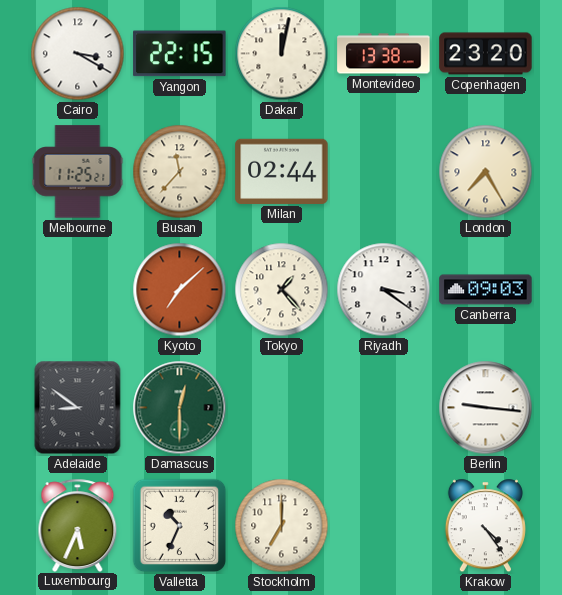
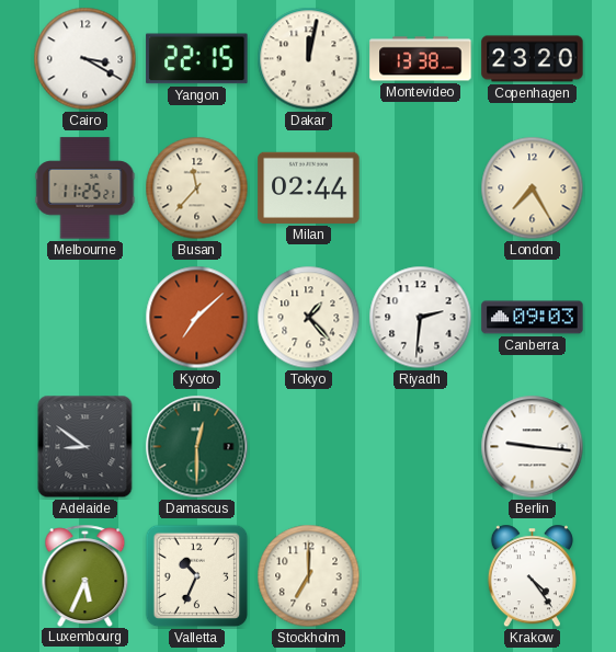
Riyadh: 3:21 -> 2:31 (421, 318)
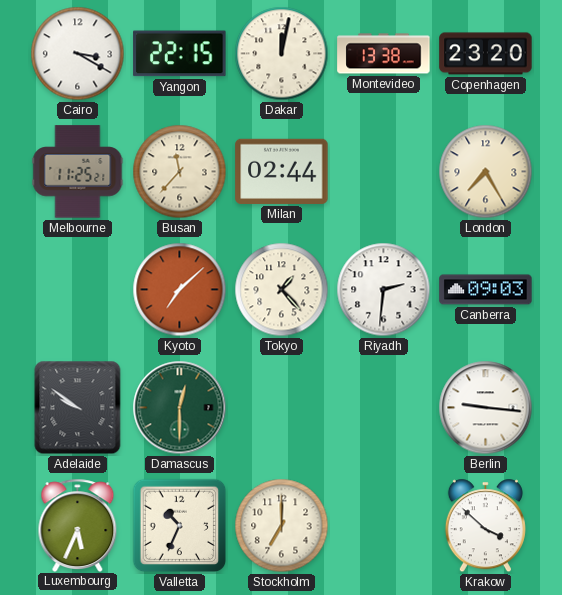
Adelaide: 8:51 -> 9:51 (78, 408)
Krakow: 4:24 -> 3:52 (485, 526)
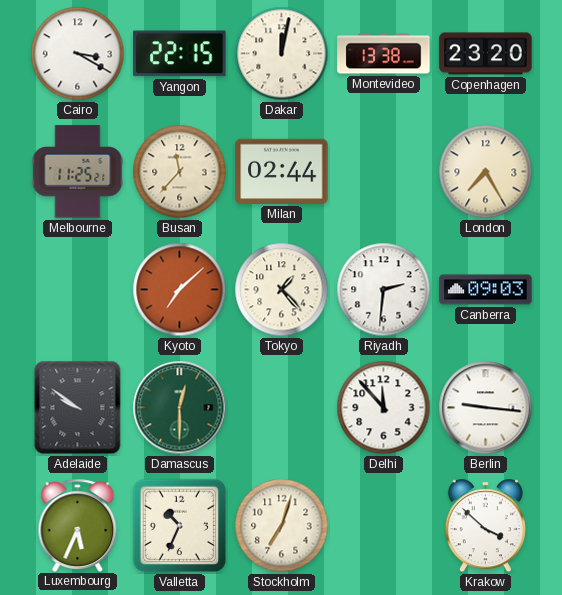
Delhi: none -> 11:53 (384, 408)
Stockholm: 7:00 -> 7:03 (282, 526)
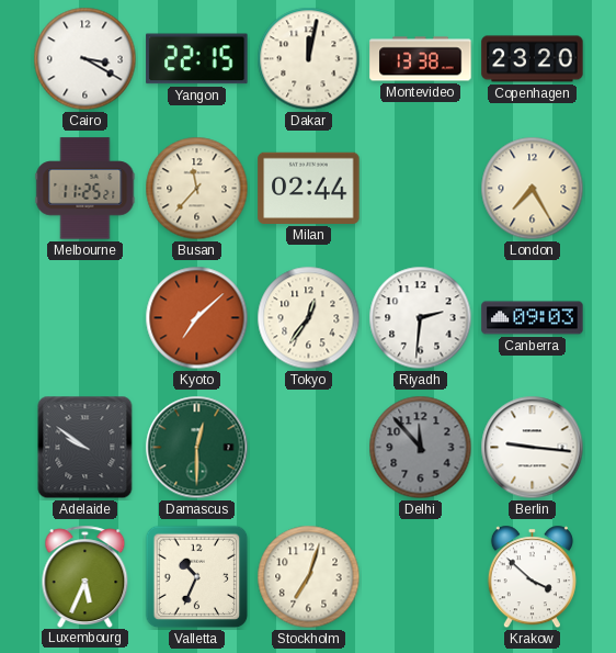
Tokyo: 1:23 -> 12:36 (309, 318)
Delhi dial: white -> grey (421, 448)
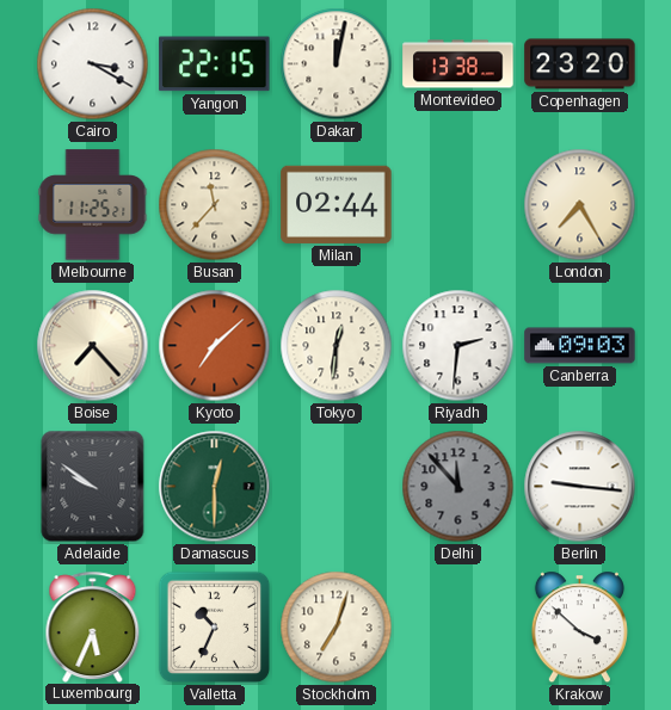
Boise: none -> 7:23 (93, 346)
Tokyo: 12:36 -> 12:31 (337, 346)
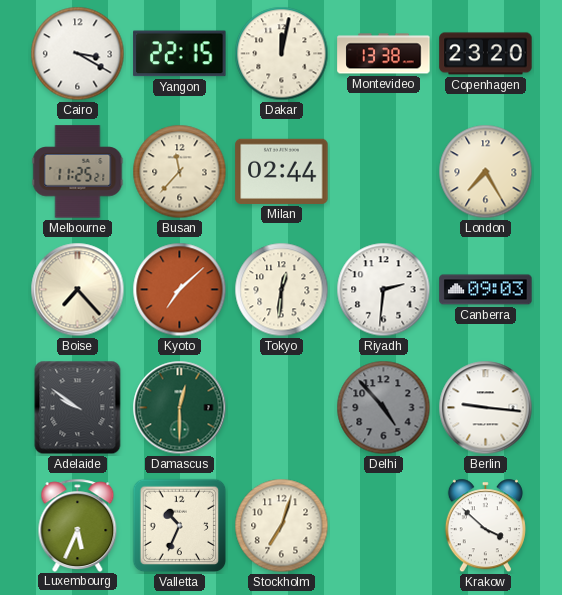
Delhi: 11:53 -> 4:53 (384, 408)
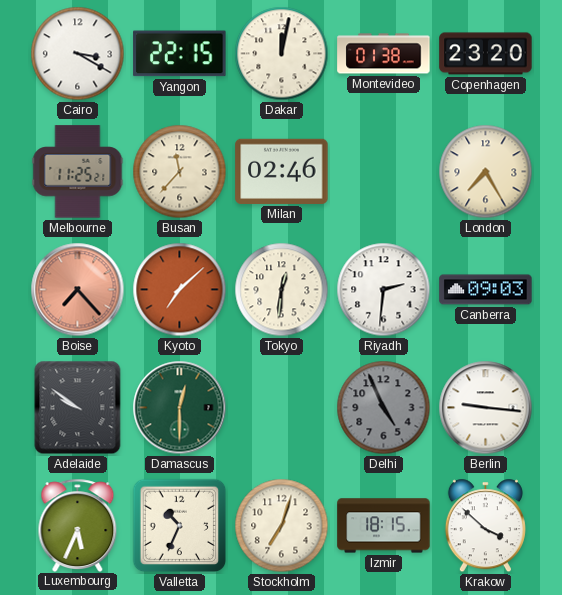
Montevideo: 13:38 -> 01:38 (384, 54)
Milan: 02:44 -> 02:46 (282, 171)
Boise dial: cream -> salmon (78, 290)
Delhi: 4:53 -> 4:56 (384, 408)
Izmir: none -> 18:15 (384, 526)
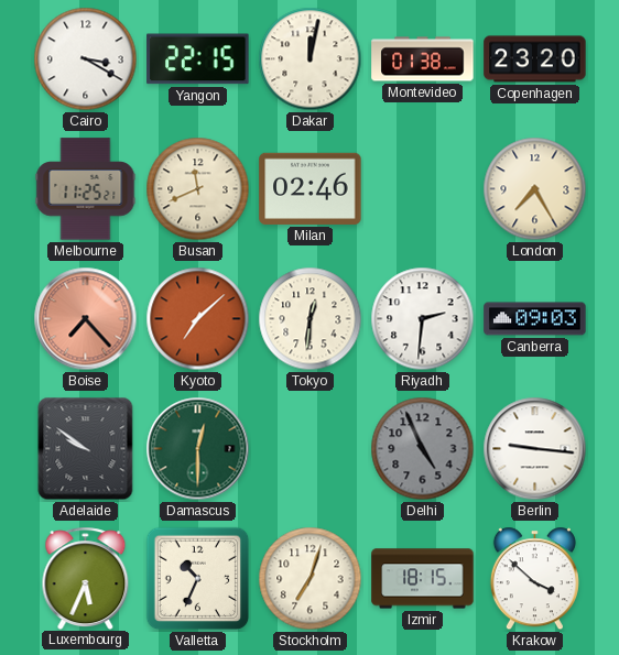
Busan: 11:37 -> 11:41 (198, 189)
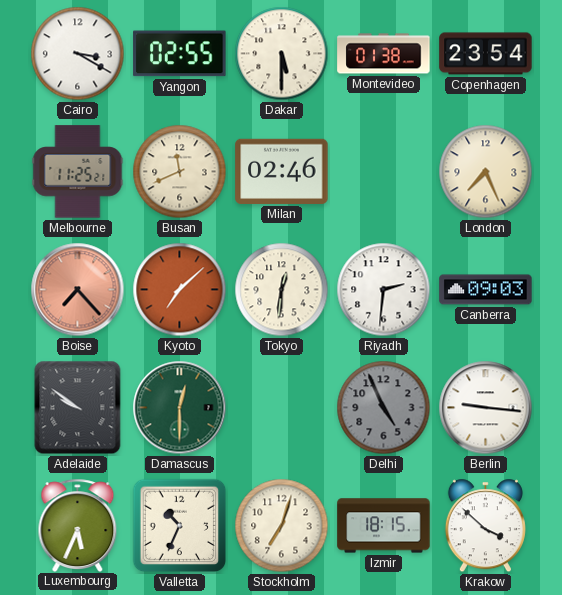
Yangon: 22:15 -> 02:55 (180, 54)
Dakar: 12:02 -> 5:30 (282, 54)
Copenhagen: 23:20 -> 23:54 (486, 54)
London: 7:25 -> 7:26 (486, 172)
